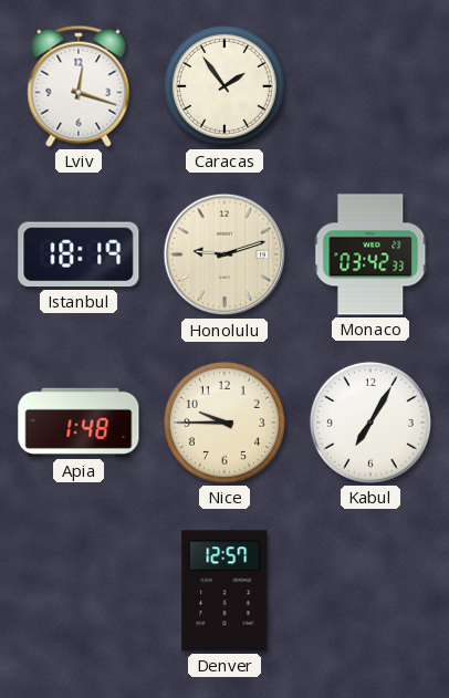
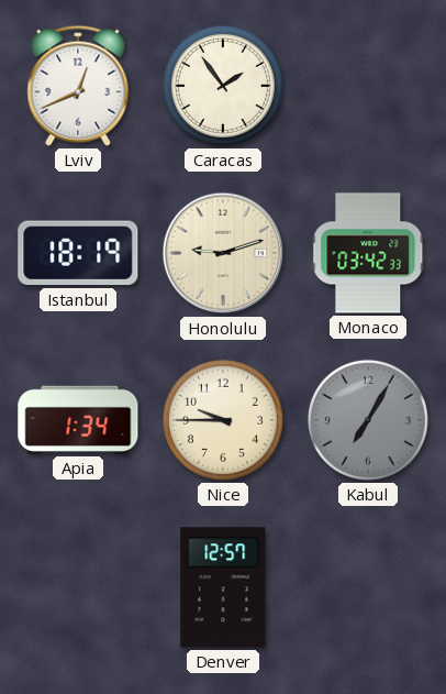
Lviv: 12:18 -> 12:41 (78, 86)
Apia: 1:48 -> 1:34 (78, 420)
Kabul dial: white -> grey (368, 420)
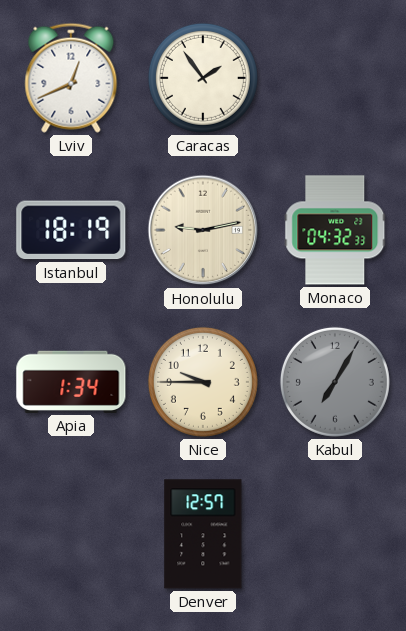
Honolulu: 9:12 -> 9:13 (203, 230)
Monaco: 03:42 -> 04:32 (335, 230)
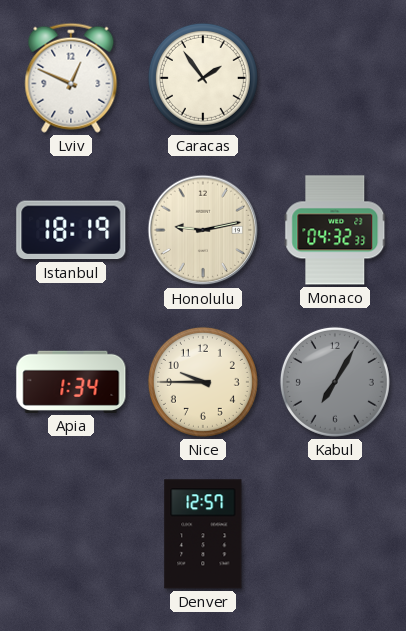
Lviv: 12:41 -> 12:49 (71, 78)
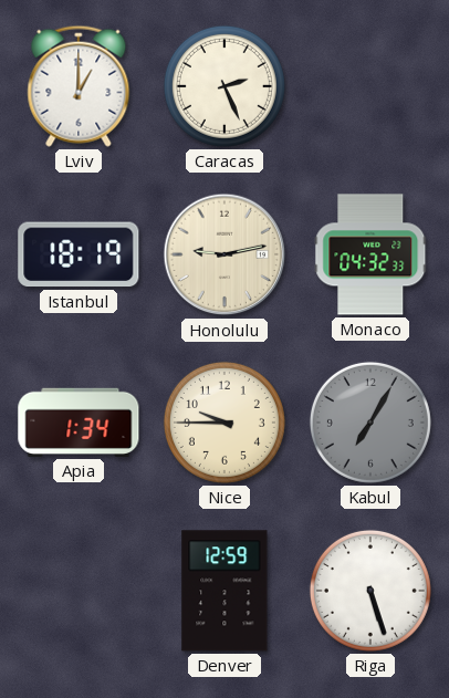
Lviv: 12:49 -> 1:00 (79, 86)
Caracas: 1:54 -> 2:26 (224, 86)
Denver: 12:57 -> 12:59 (224, 591)
Riga: none -> 5:27 (370, 591)
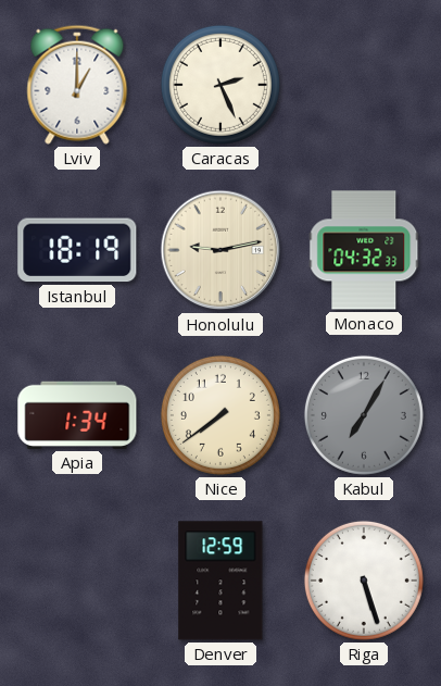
Nice: 9:45 -> 7:39 (220, 415)
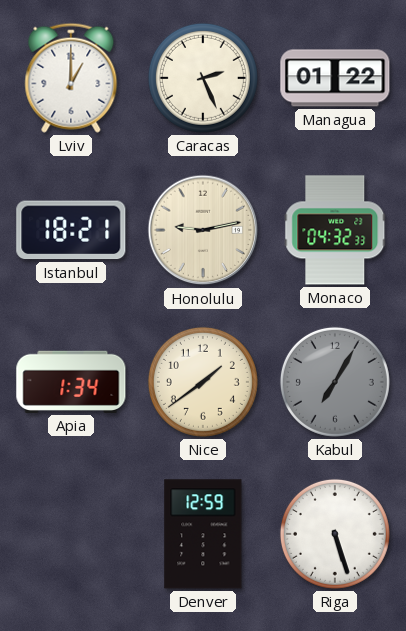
Managua: none -> 01:22 (335, 78)
Istanbul: 18:19 -> 18:21 (71, 230)
Nice: 7:39 -> 1:39 (203, 382)
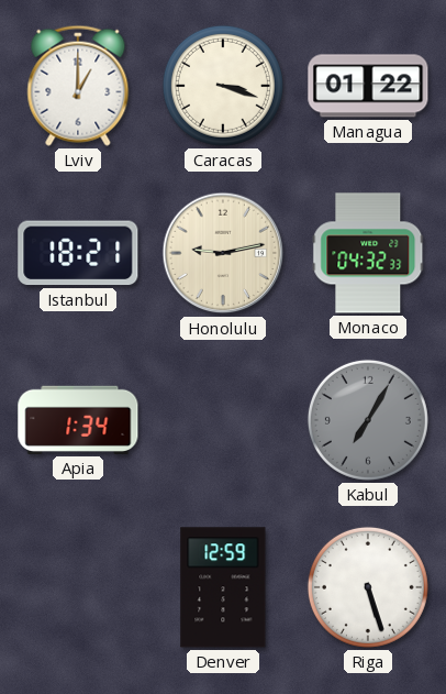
Caracas: 2:26 -> 3:18 (223, 86)
Nice: 1:39 -> none (203, 382)
